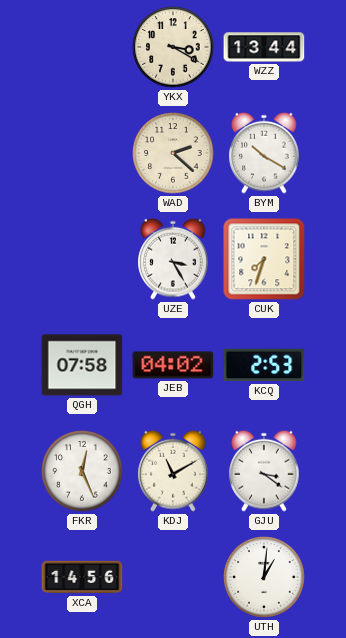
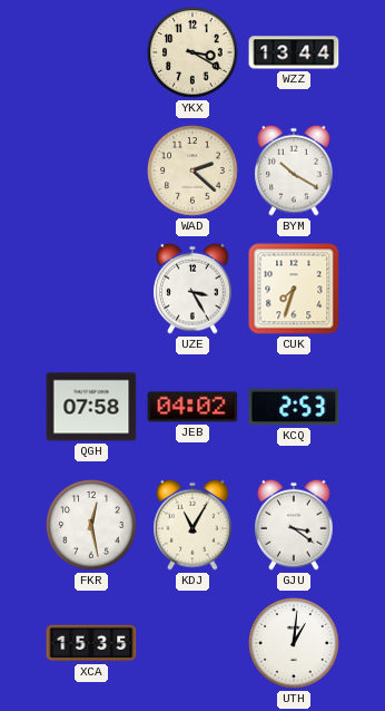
FKR: 12:26 -> 12:28 (91, 525)
KDJ: 11:10 -> 11:05 (192, 525)
XCA: 14:56 -> 15:35 (91, 643)
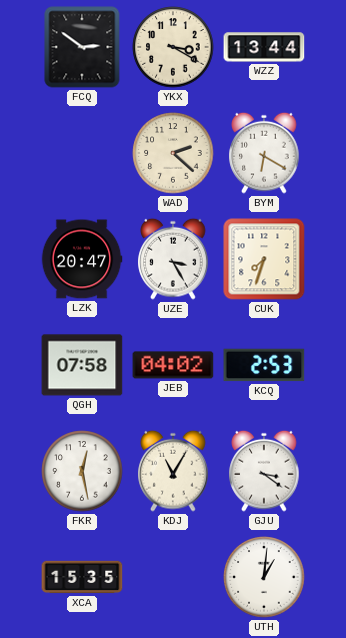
FCQ: none -> 2:51 (82, 47)
BYM: 10:20 -> 6:20 (264, 153)
LZK: none -> 20:47 (82, 259)
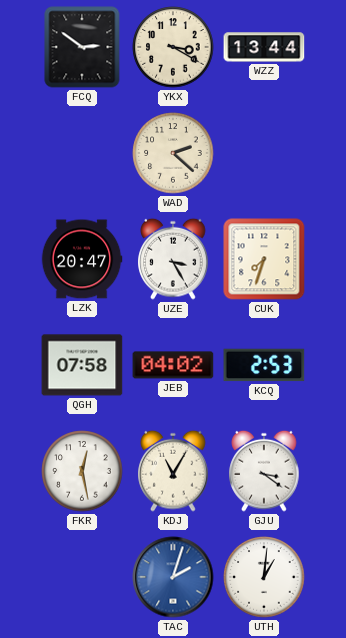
BYM: 6:20 -> none (264, 153)
XCA: 15:35 -> none (82, 577)
TAC: none -> 2:03 (173, 577)
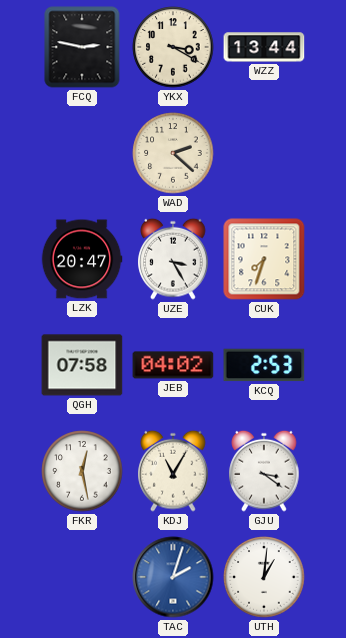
FCQ: 2:51 -> 2:47 (82, 47)
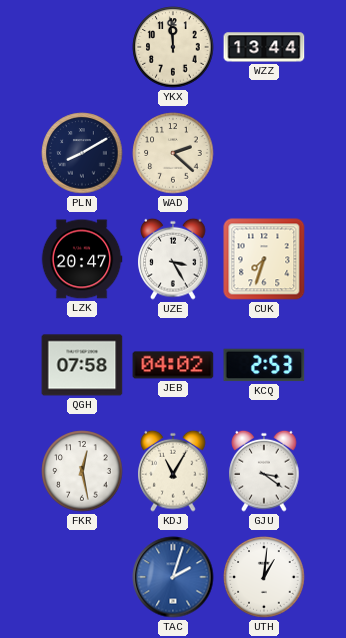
FCQ: 2:47 -> none (82, 47)
YKX: 3:20 -> 11:59 (173, 47)
PLN: none -> 8:10 (82, 153)
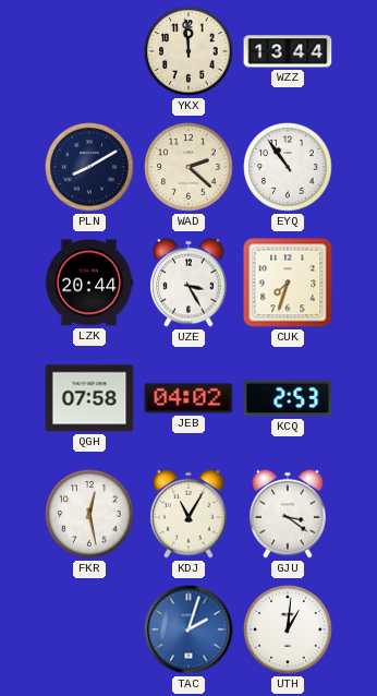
EYQ: none -> 10:54 (288, 167)
LZK: 20:47 -> 20:44 (89, 283)
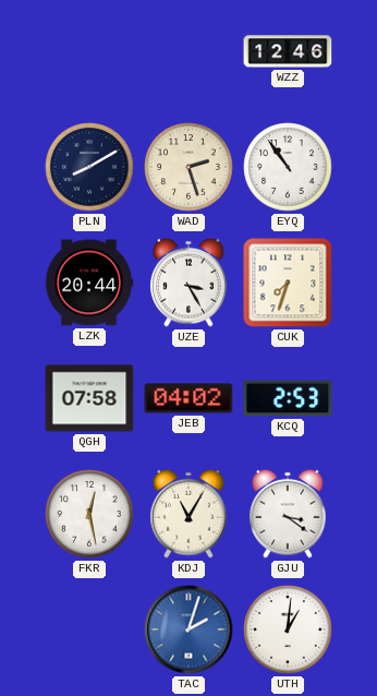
YKX: 11:59 -> none (188, 51)
WZZ: 13:44 -> 12:46 (288, 51)
WAD: 2:22 -> 2:27 (188, 167)
